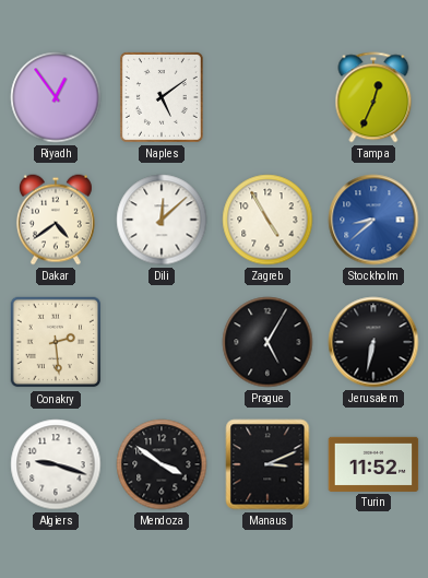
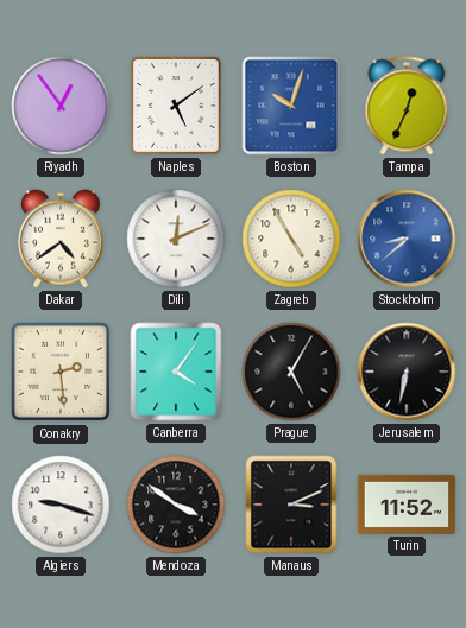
Boston: none -> 10:03 (291, 106)
Dili: 12:08 -> 12:11 (176, 239)
Canberra: none -> 4:06 (176, 372)
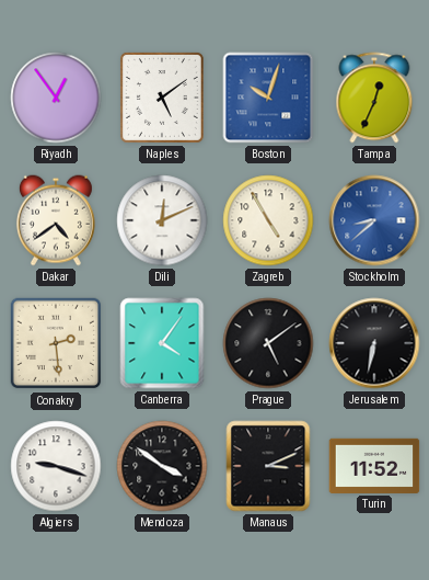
Prague: 5:05 -> 5:09 (268, 343)
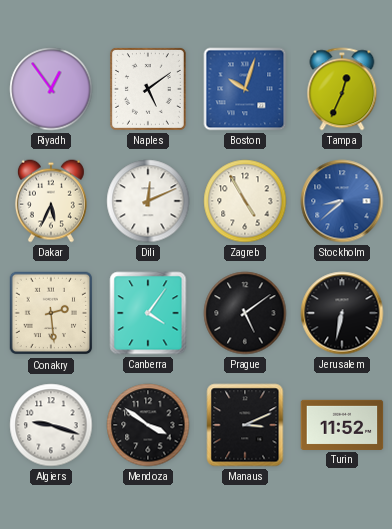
Dakar: 4:39 -> 5:34 (51, 201)
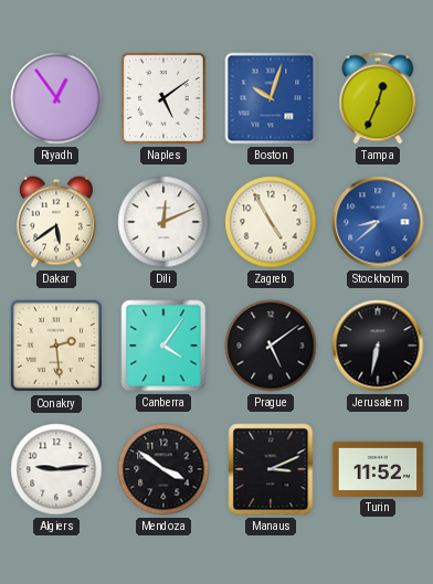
Dakar: 5:34 -> 5:39 (56, 222)
Algiers: 9:18 -> 9:14 (56, 469)
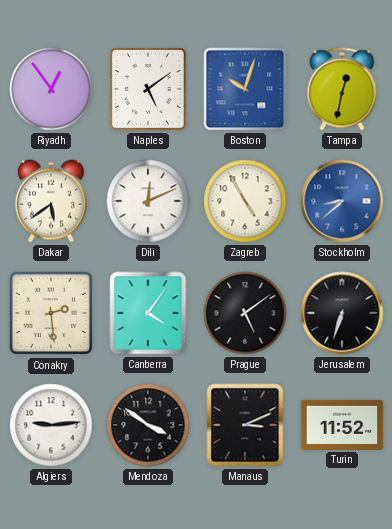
Tampa: 12:34 -> 12:32 (342, 89)
Jerusalem: 6:32 -> 6:33 (342, 313)
